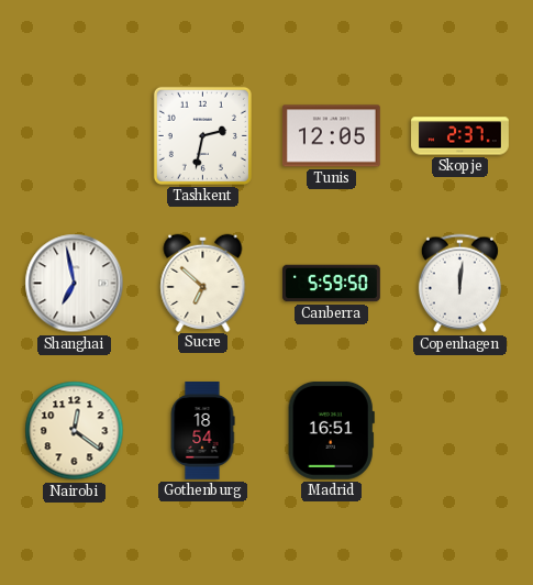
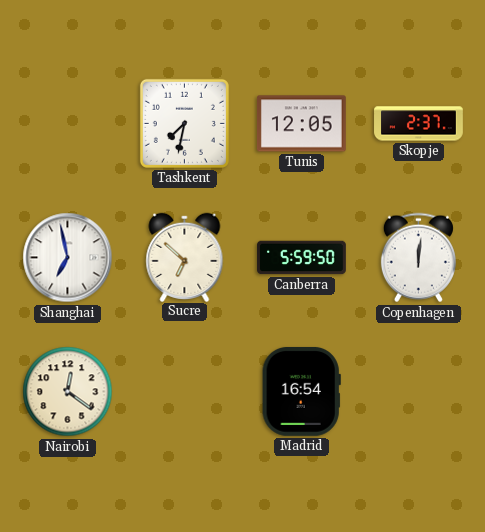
Tashkent: 2:32 -> 7:32 (184, 123)
Gothenburg: 18:54 -> none (202, 431)
Madrid: 16:51 -> 16:54 (301, 391)
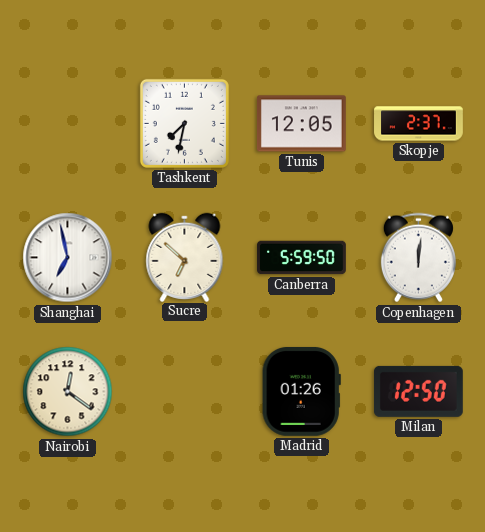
Madrid: 16:54 -> 01:26 (301, 391)
Milan: none -> 12:50 (418, 391)
